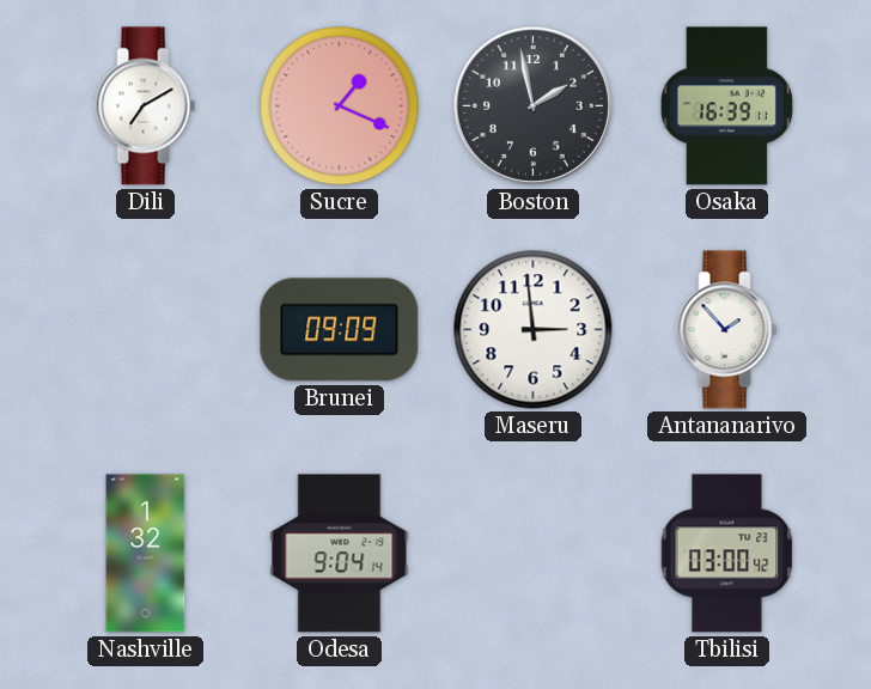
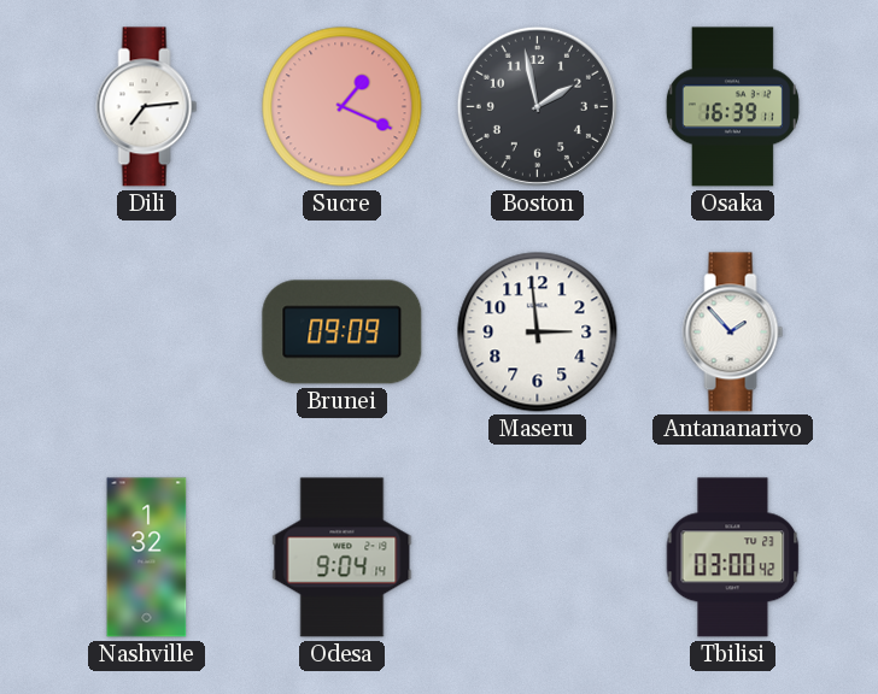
Dili: 7:10 -> 7:14 (147, 107)
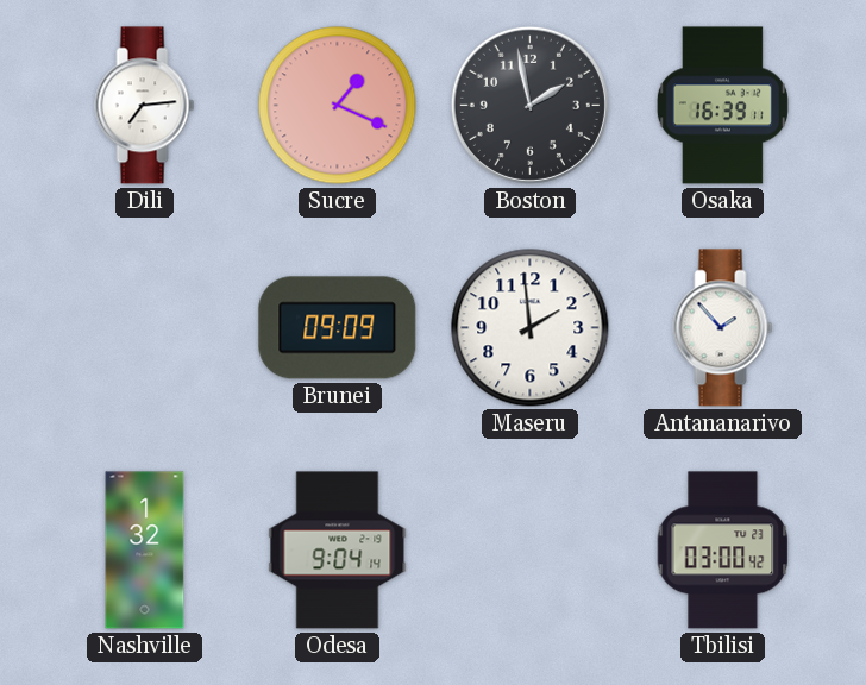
Maseru: 2:59 -> 1:59 (531, 328)
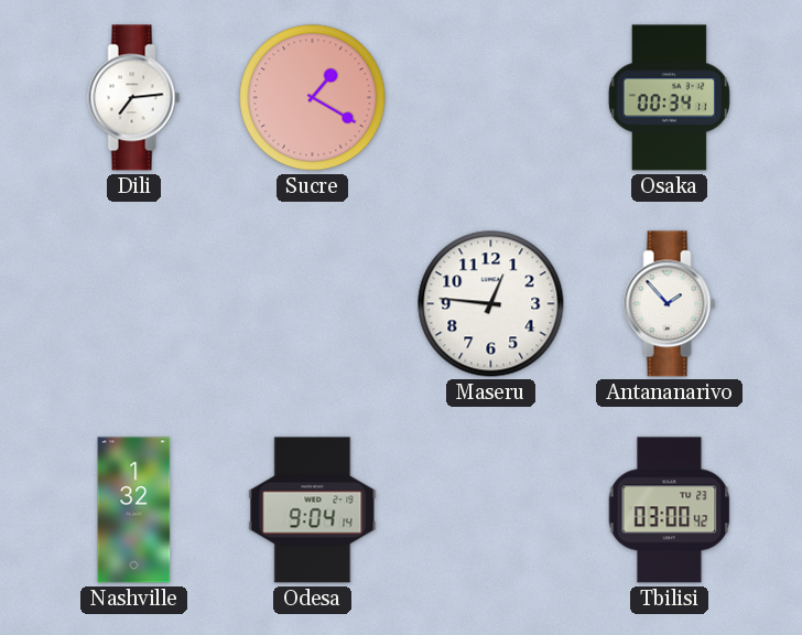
Sucre: 1:19 -> 1:20 (313, 98)
Boston: 1:58 -> none (529, 105)
Osaka: 16:39 -> 00:34 (669, 98)
Brunei: 09:09 -> none (338, 328)
Maseru: 1:59 -> 12:46 (491, 304)
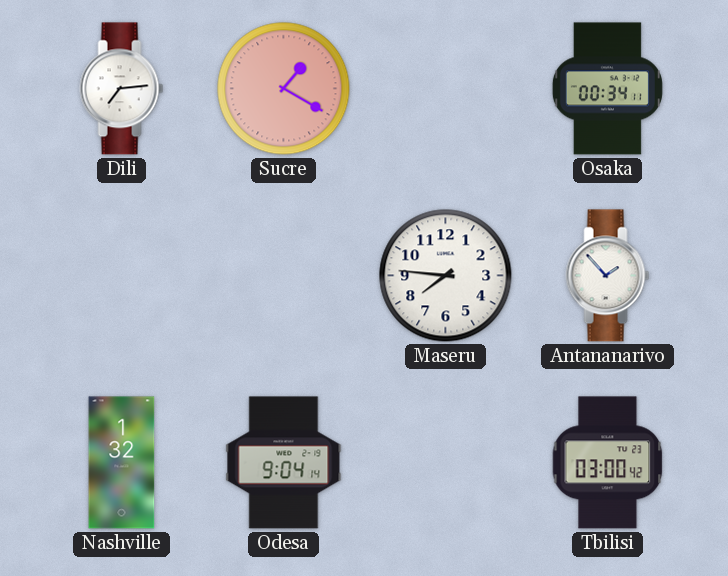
Maseru: 12:46 -> 7:46 (446, 276)
